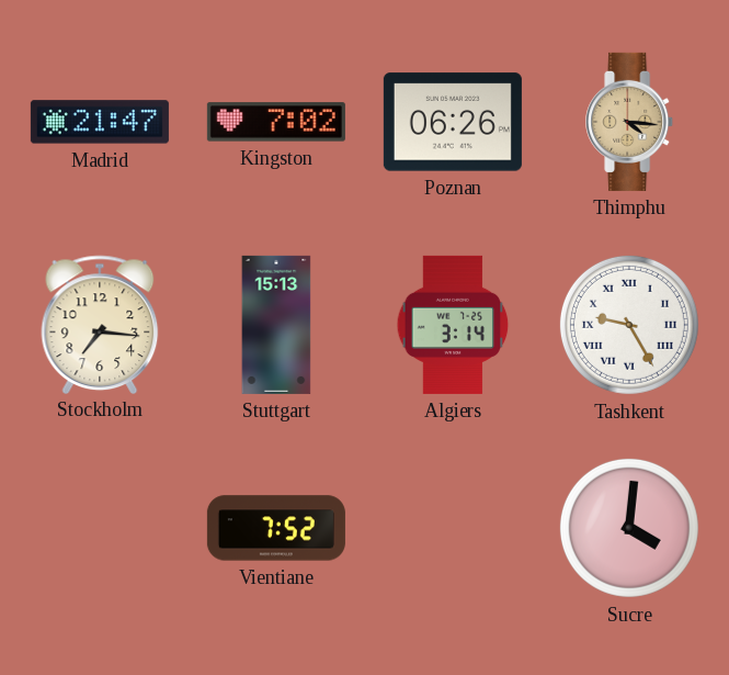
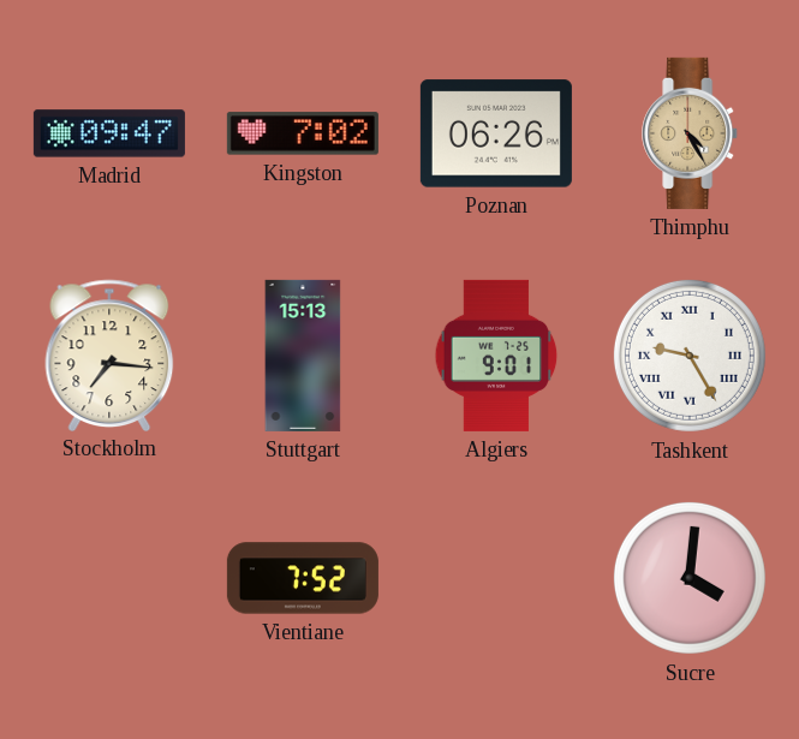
Madrid: 21:47 -> 09:47 (109, 133)
Thimphu: 4:16 -> 4:25 (691, 133)
Algiers: 3:14 -> 9:01 (496, 356)
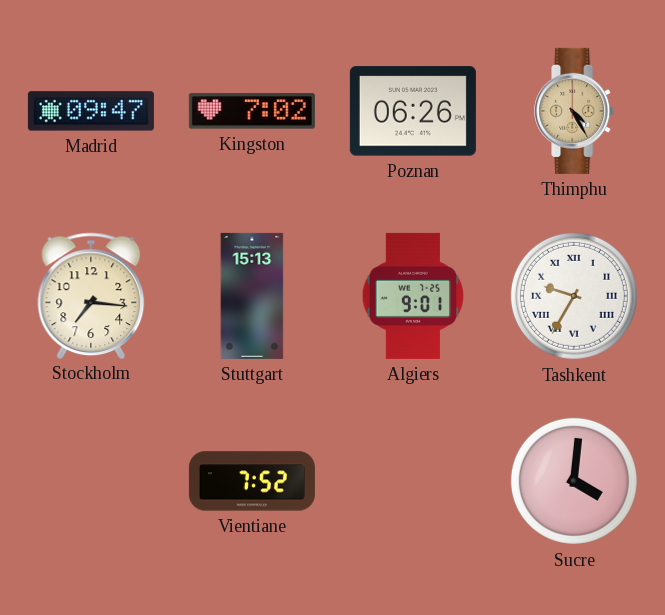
Tashkent: 9:25 -> 9:35 (574, 296)
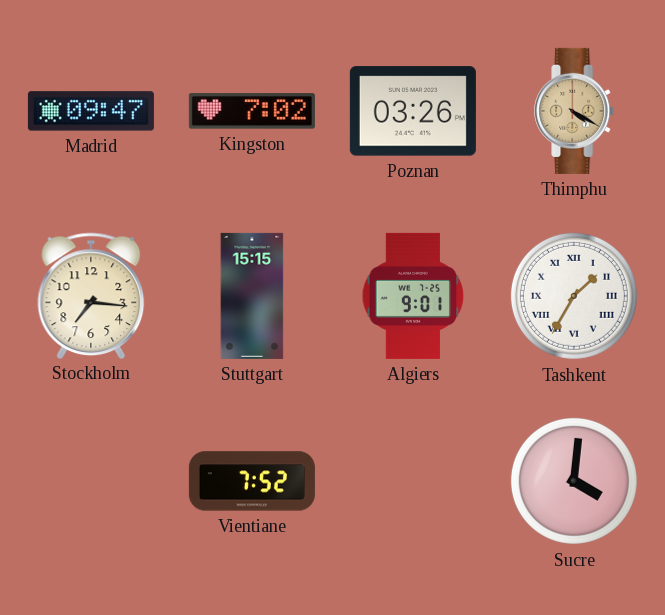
Poznan: 06:26 -> 03:26 (413, 111)
Thimphu: 4:25 -> 4:20 (575, 111)
Stuttgart: 15:13 -> 15:15 (252, 296)
Tashkent: 9:35 -> 1:35 (574, 296)
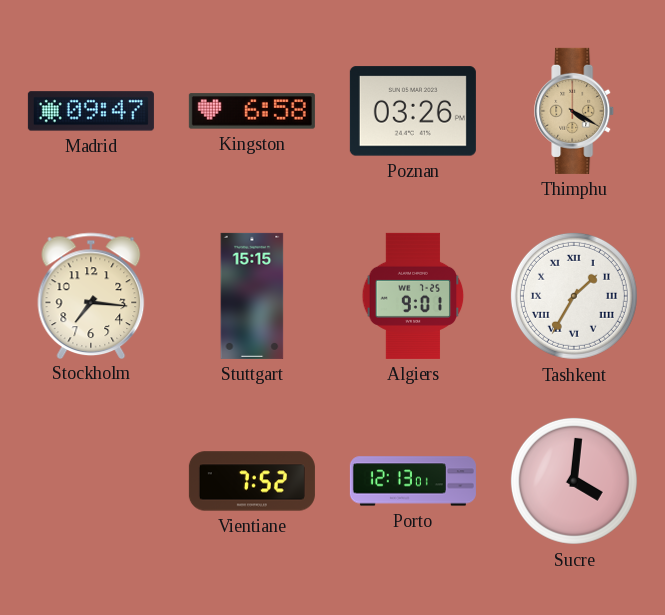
Kingston: 7:02 -> 6:58 (252, 111)
Porto: none -> 12:13 (413, 481)
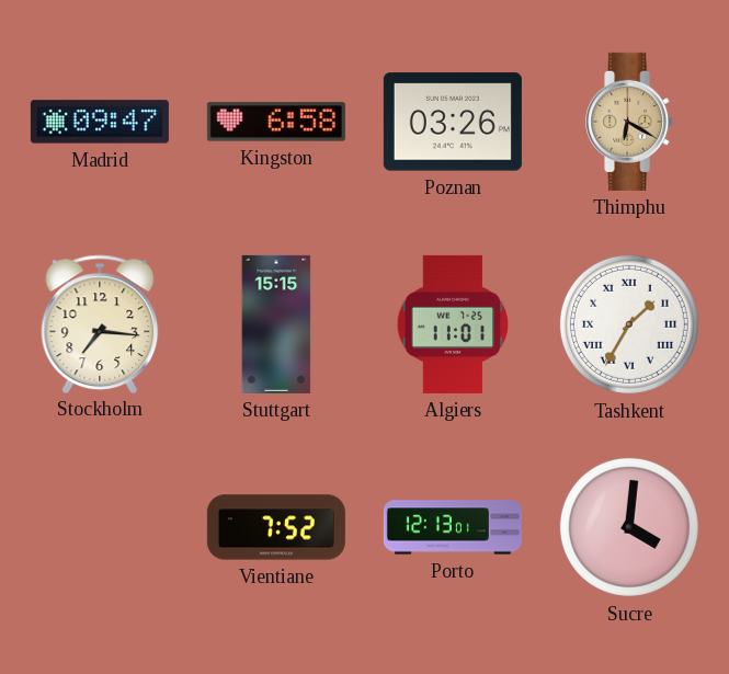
Thimphu: 4:20 -> 6:20 (630, 122)
Algiers: 9:01 -> 11:01 (453, 324)
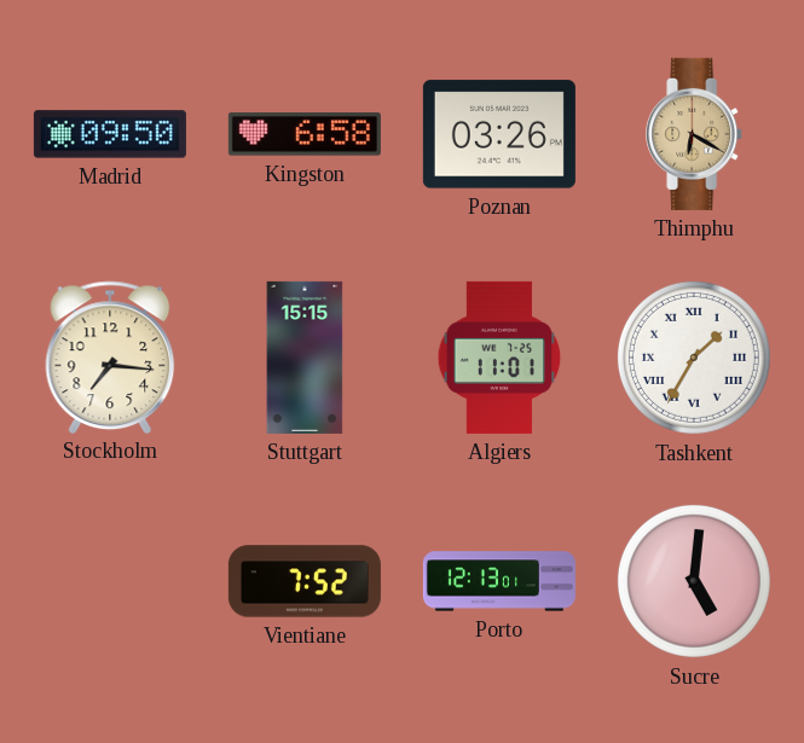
Madrid: 09:47 -> 09:50 (110, 134)
Sucre: 4:01 -> 5:01 (694, 581)
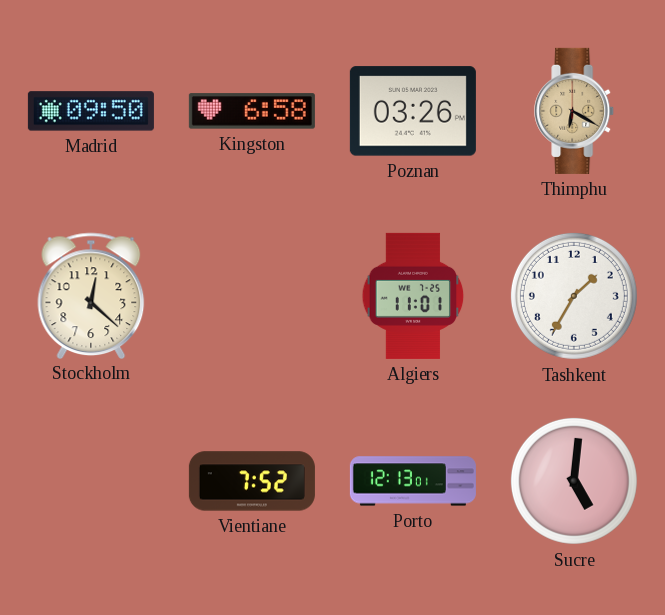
Stockholm: 7:16 -> 12:22 (91, 295)
Stuttgart: 15:15 -> none (305, 358)
Tashkent numerals: Roman -> Arabic (574, 296)
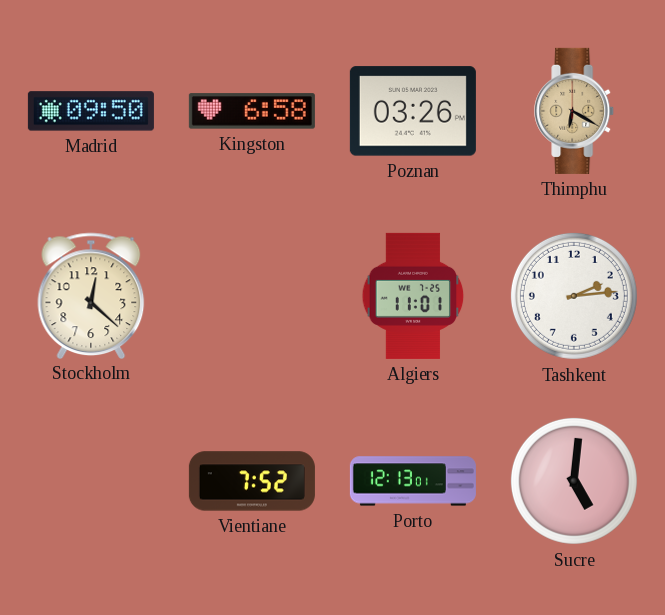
Tashkent: 1:35 -> 2:14 (574, 296)
